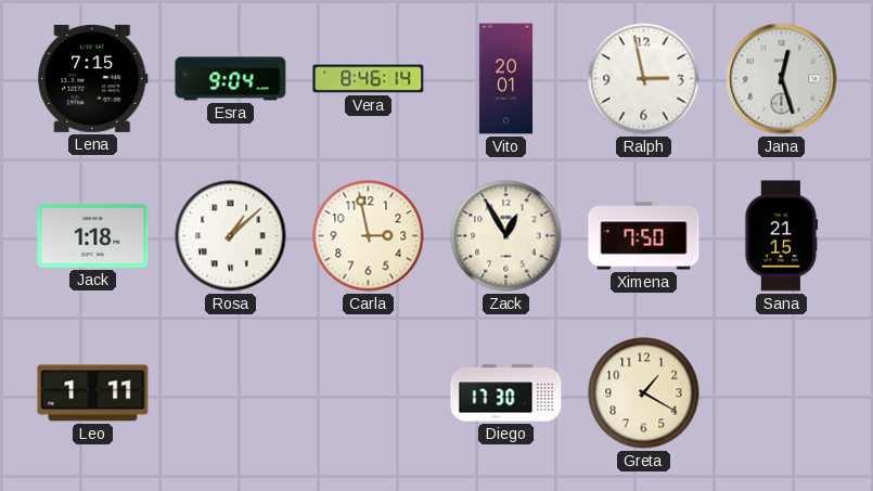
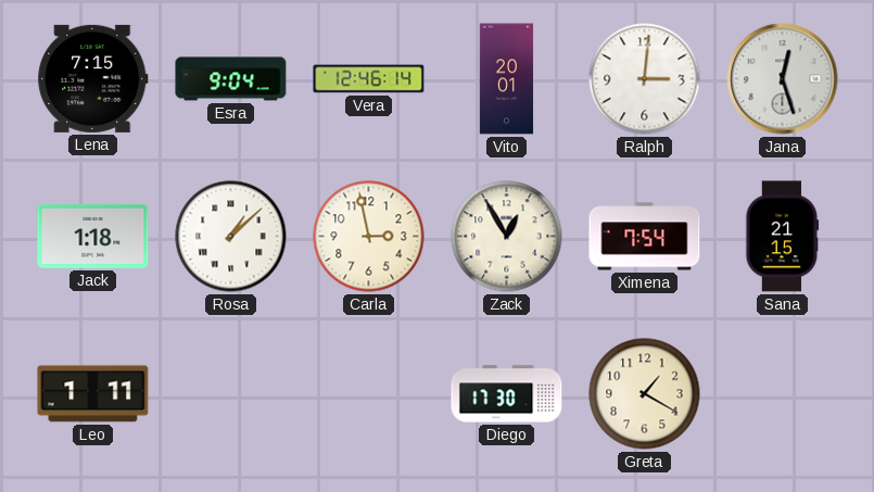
Vera: 8:46 -> 12:46 (369, 79)
Ralph: 2:58 -> 3:01 (645, 79)
Ximena: 7:50 -> 7:54 (645, 237)
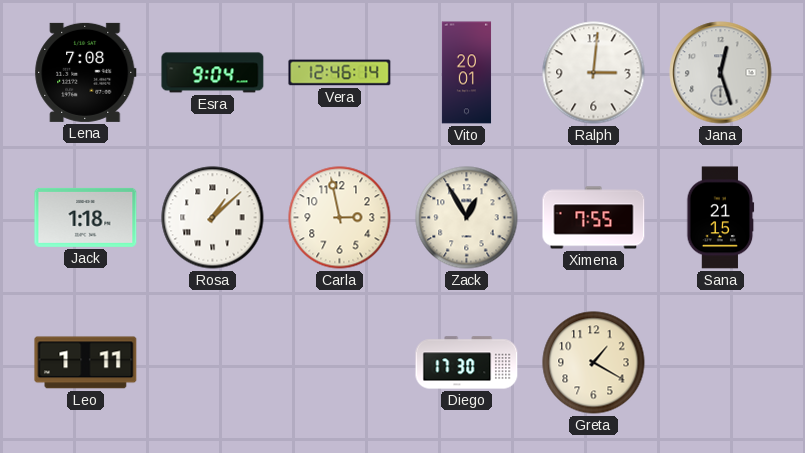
Lena: 7:15 -> 7:08 (86, 72)
Ximena: 7:54 -> 7:55 (594, 218)
